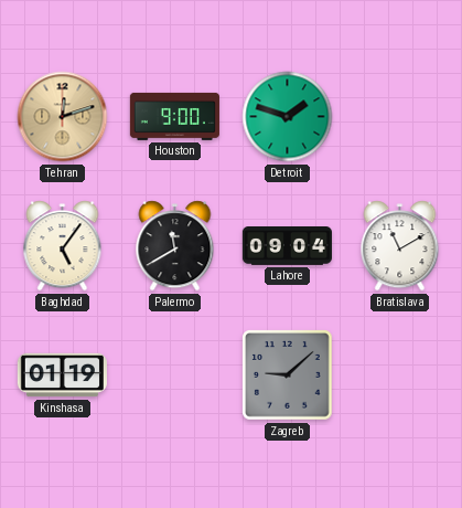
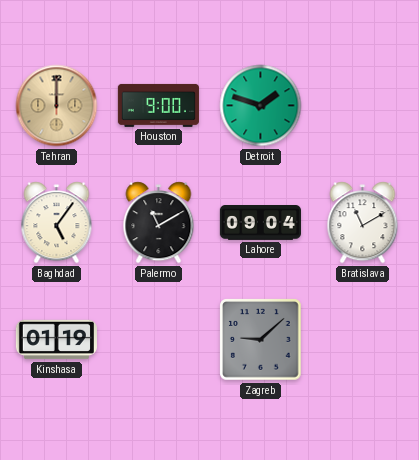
Tehran: 12:12 -> 12:00 (57, 106)
Palermo: 11:40 -> 11:10 (159, 223)
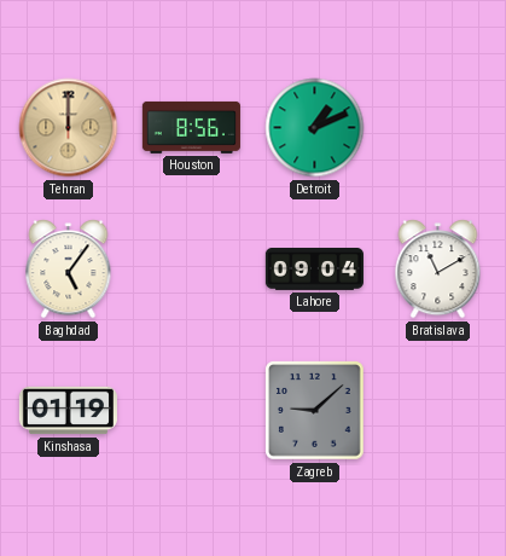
Houston: 9:00 -> 8:56 (191, 127)
Detroit: 1:48 -> 1:11 (315, 128)
Palermo: 11:10 -> none (159, 223)
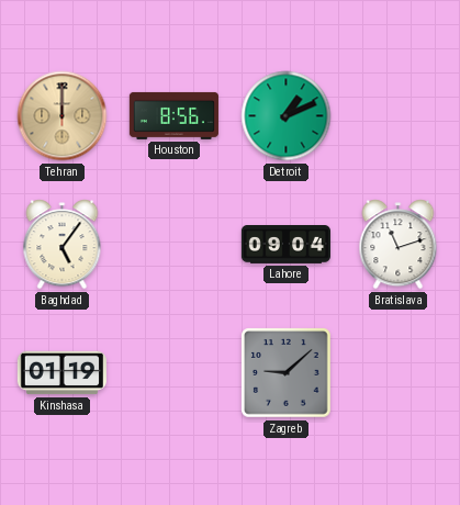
Bratislava: 11:10 -> 11:12 (399, 245)
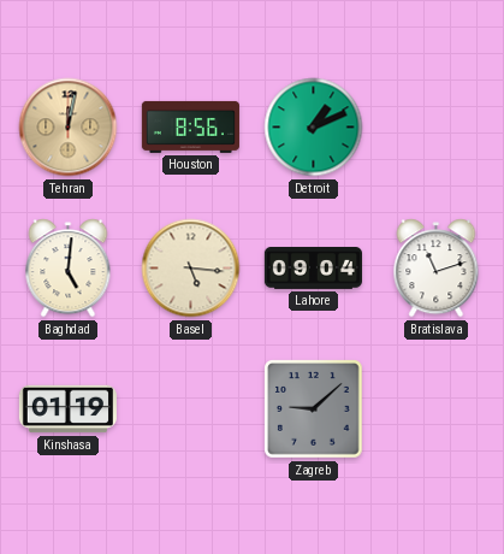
Tehran: 12:00 -> 12:02 (69, 128)
Baghdad: 5:06 -> 5:01 (69, 269)
Basel: none -> 5:16 (191, 269)
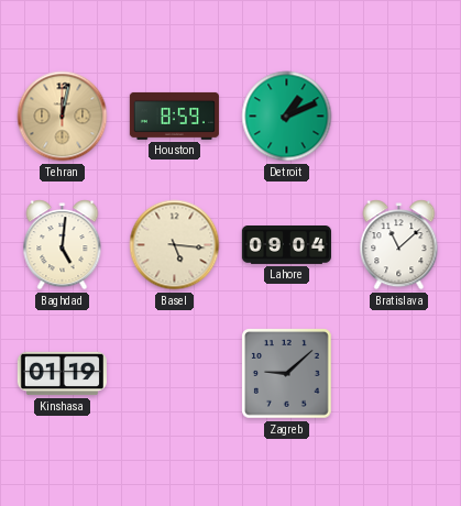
Houston: 8:56 -> 8:59 (174, 116)
Bratislava: 11:12 -> 11:08 (399, 245)
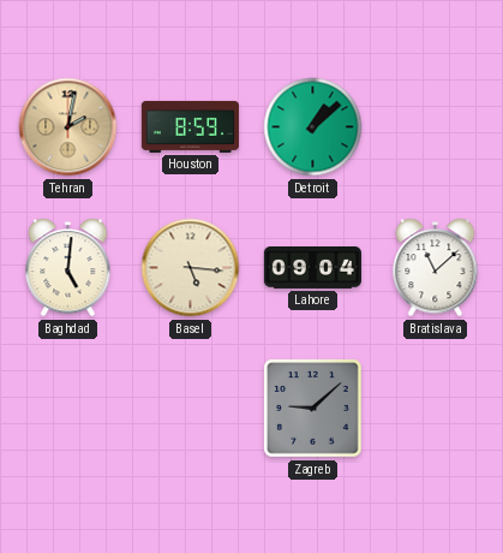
Tehran: 12:02 -> 2:02 (68, 127)
Detroit: 1:11 -> 1:08 (313, 127)
Kinshasa: 01:19 -> none (62, 374)
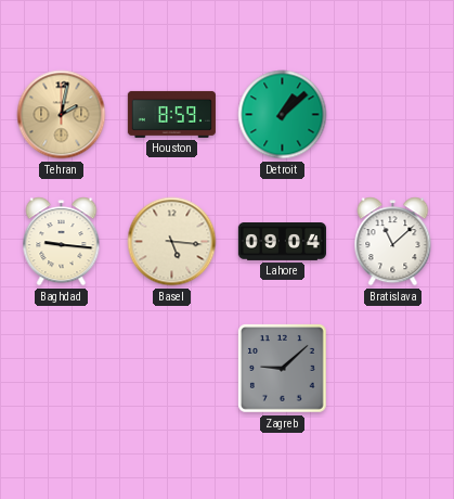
Baghdad: 5:01 -> 9:16 (62, 242)
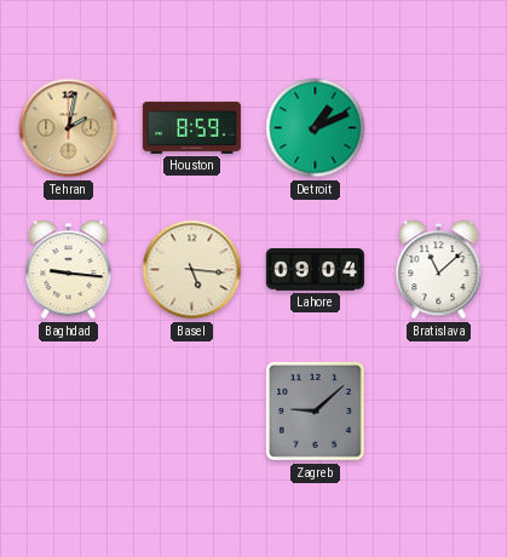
Detroit: 1:08 -> 1:11 (316, 128)
